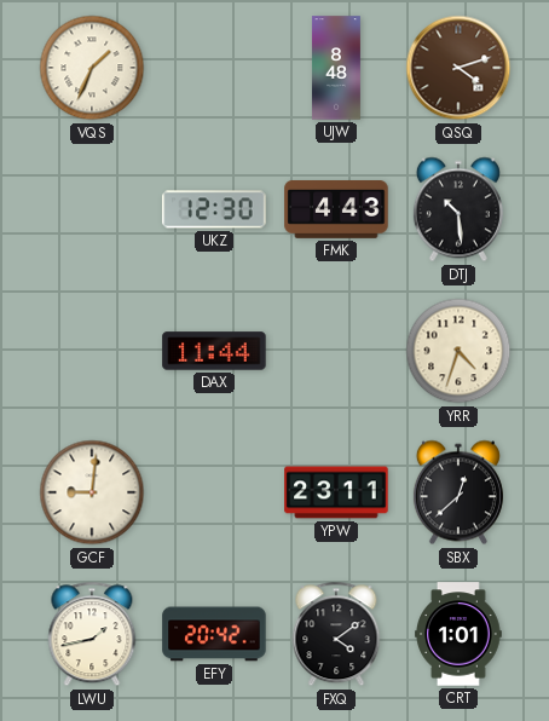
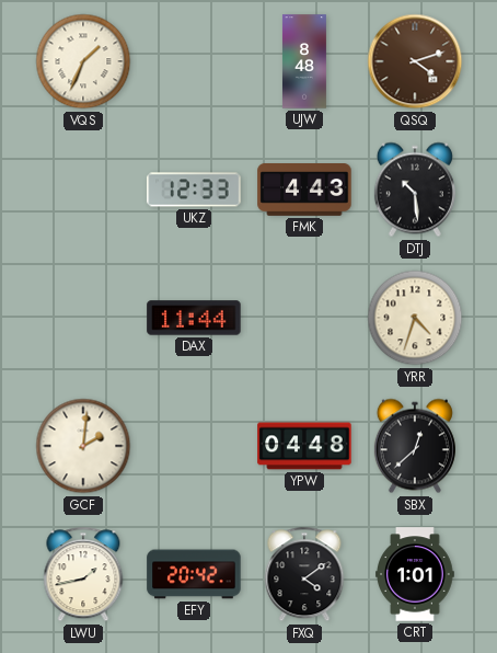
UKZ: 12:30 -> 12:33 (194, 190)
GCF: 9:01 -> 2:01 (83, 446)
YPW: 23:11 -> 04:48 (304, 446)
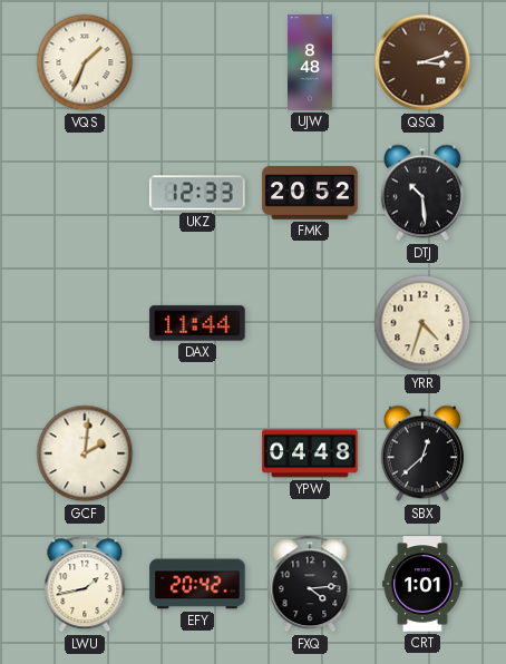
QSQ: 4:12 -> 3:12 (422, 62)
FMK: 4:43 -> 20:52 (310, 194)
FXQ: 4:09 -> 4:14 (310, 584)
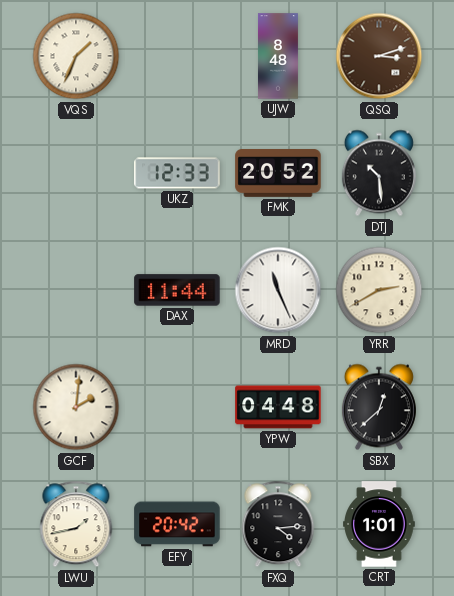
MRD: none -> 11:26 (278, 290)
YRR: 4:33 -> 2:40 (379, 290)
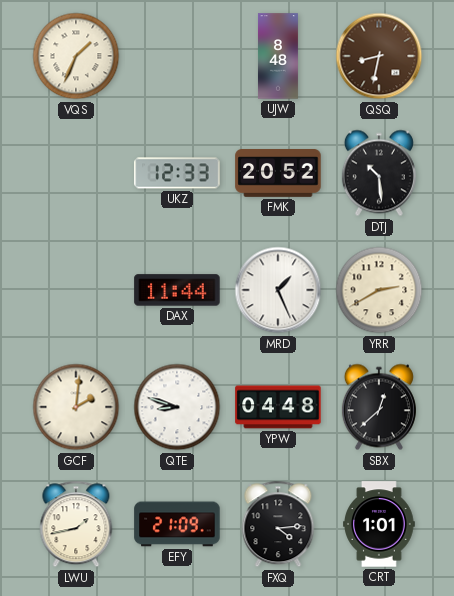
QSQ: 3:12 -> 8:32 (379, 56)
MRD: 11:26 -> 1:26 (278, 290)
QTE: none -> 8:48 (177, 407)
EFY: 20:42 -> 21:09 (177, 524)
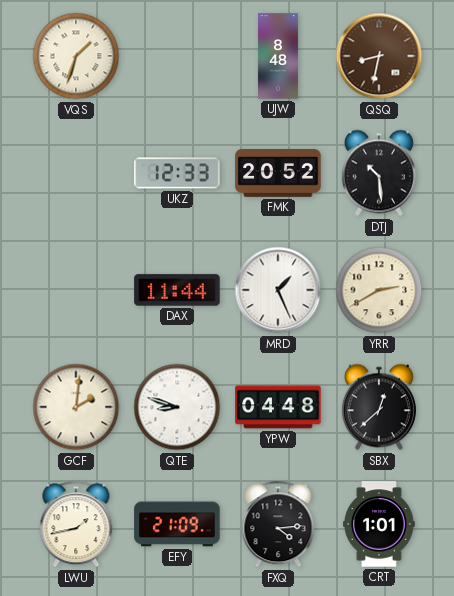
VQS: 1:34 -> 1:33 (76, 56)
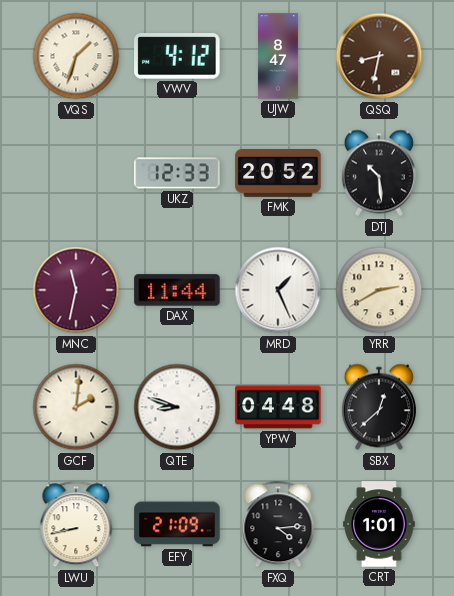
VWV: none -> 4:12 (177, 57)
UJW: 8:48 -> 8:47 (278, 56)
MNC: none -> 11:32 (76, 290)
LWU: 1:43 -> 8:43 (76, 524)
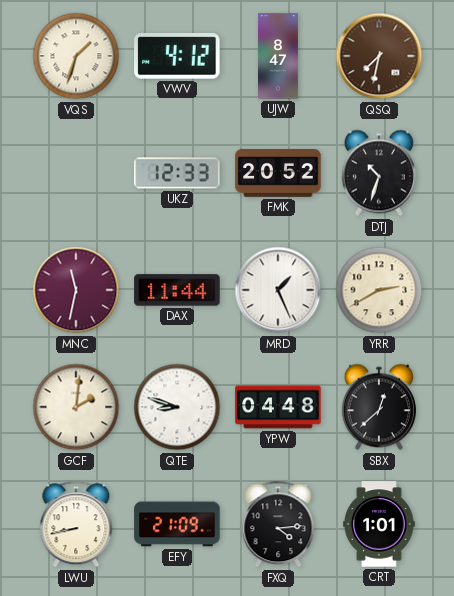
QSQ: 8:32 -> 7:32 (379, 56)
DTJ: 10:29 -> 10:33 (379, 173)
